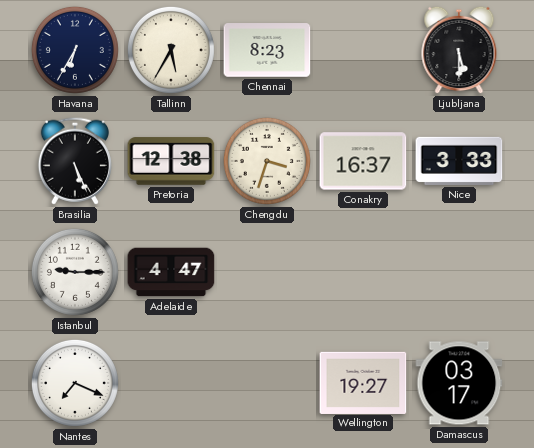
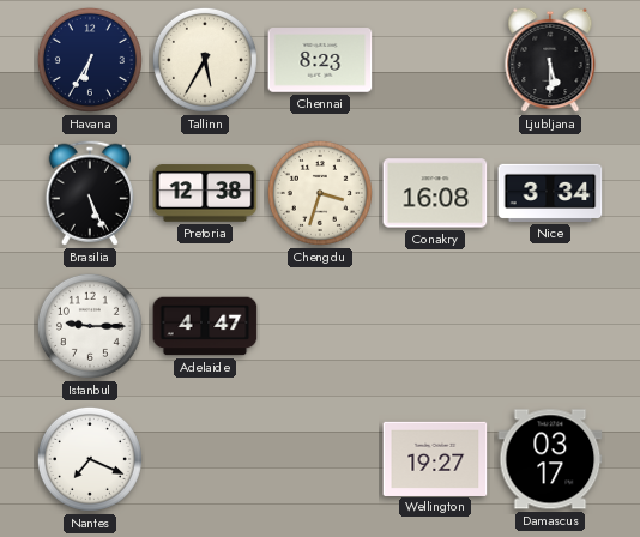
Conakry: 16:37 -> 16:08 (435, 193)
Nice: 3:33 -> 3:34 (550, 193)
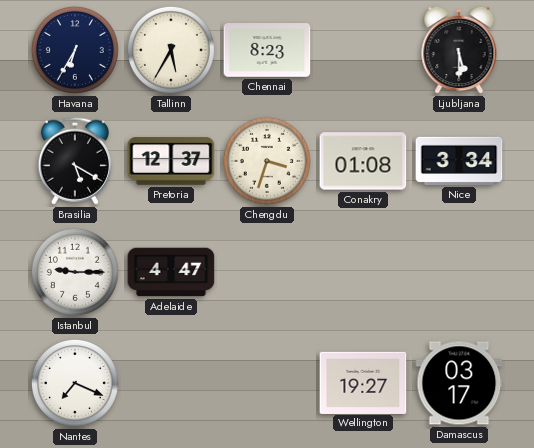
Brasilia: 5:26 -> 5:20 (75, 161)
Pretoria: 12:38 -> 12:37 (171, 161)
Conakry: 16:08 -> 01:08 (363, 161)
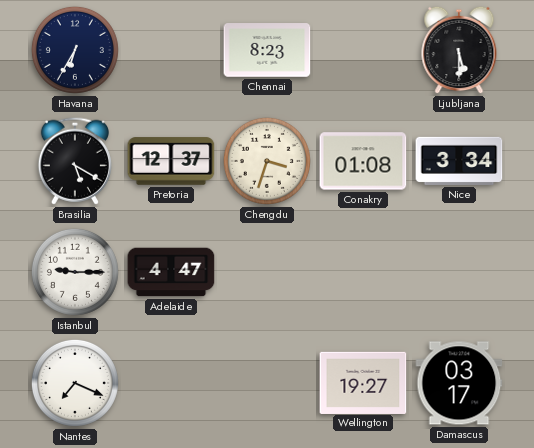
Tallinn: 5:35 -> none (171, 50)
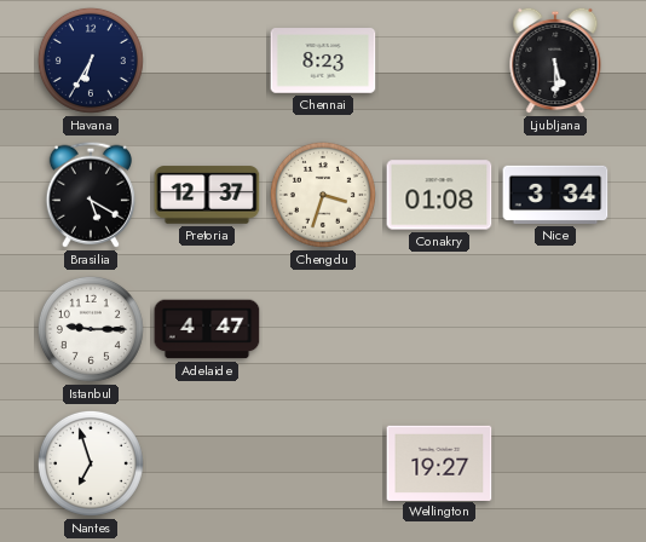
Nantes: 7:19 -> 6:57 (91, 463)
Damascus: 03:17 -> none (459, 383)
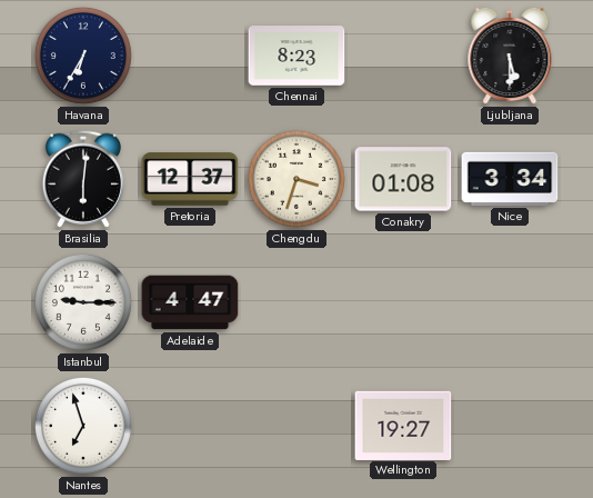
Brasilia: 5:20 -> 6:01 (83, 179)
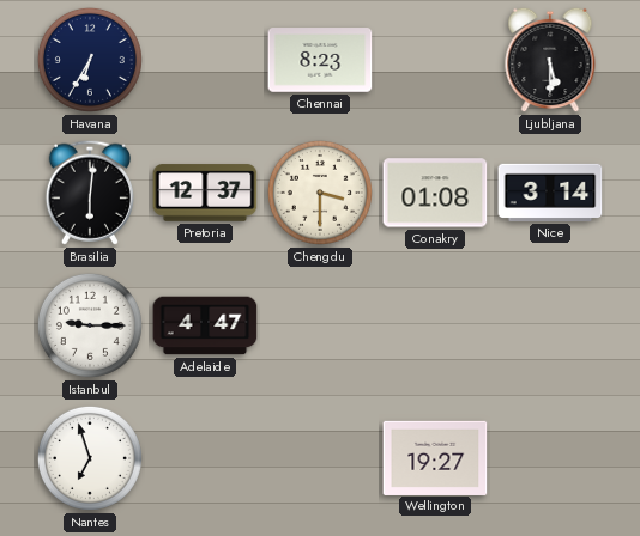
Chengdu: 3:33 -> 3:30 (320, 193)
Nice: 3:34 -> 3:14 (550, 193)
